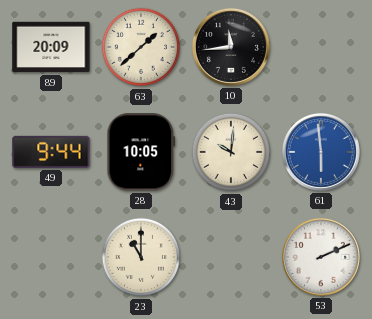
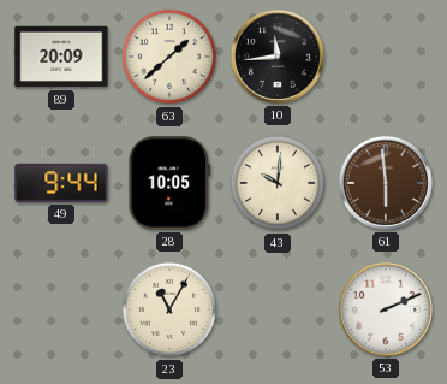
61 dial: blue -> brown (386, 183)
23: 11:00 -> 11:05 (169, 309)
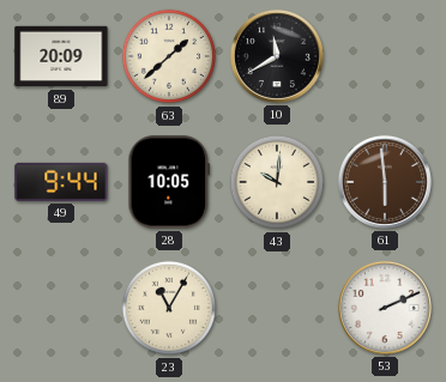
10: 11:44 -> 11:40 (277, 56)
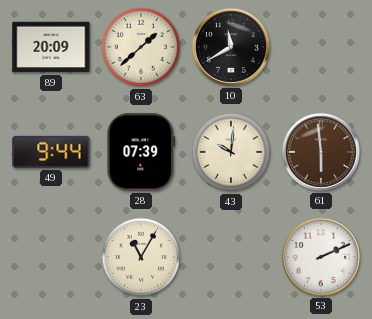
28: 10:05 -> 07:39 (141, 152)
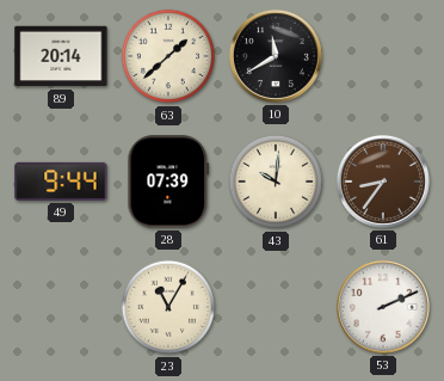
89: 20:09 -> 20:14 (61, 56)
61: 5:59 -> 8:36 (383, 182)
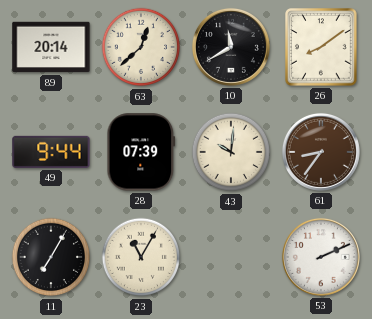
63: 1:38 -> 12:38 (141, 47)
26: none -> 8:09 (321, 47)
11: none -> 7:05 (51, 257)
